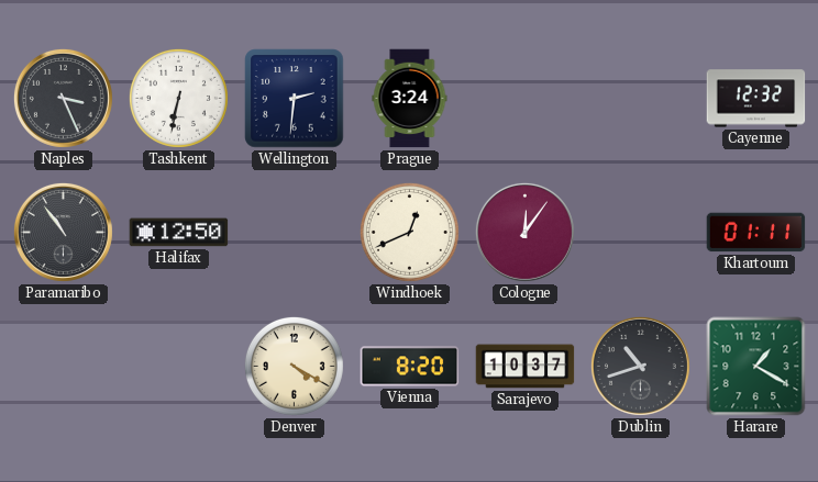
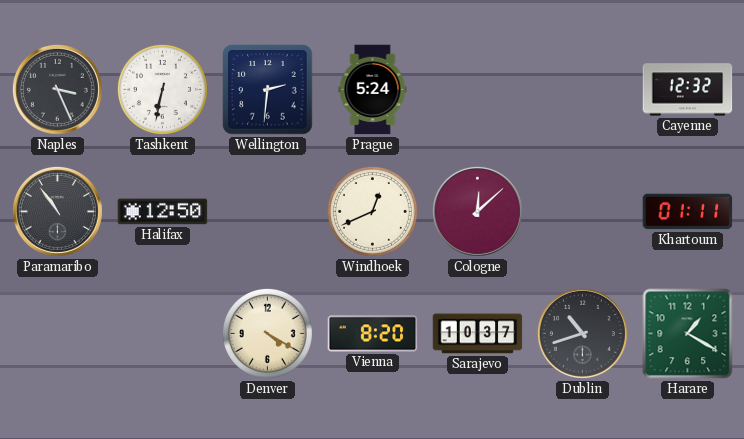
Prague: 3:24 -> 5:24 (373, 90)
Cologne: 12:06 -> 12:08 (477, 211)
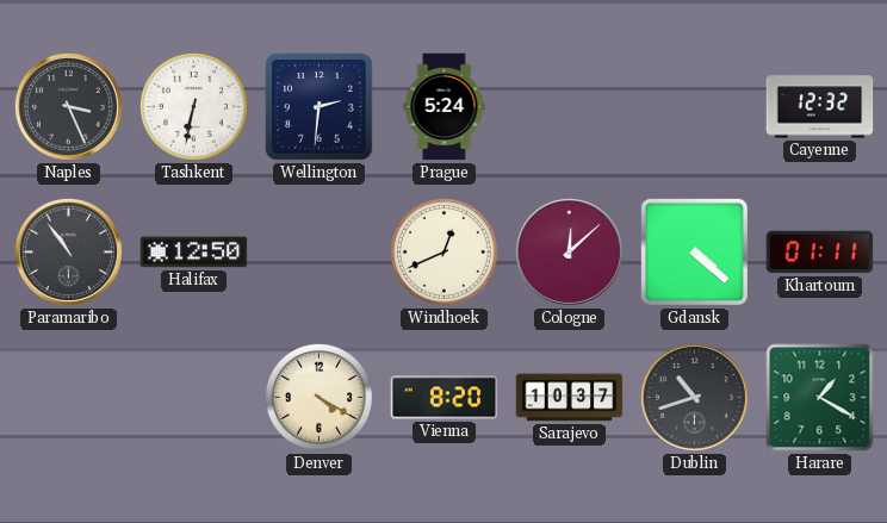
Gdansk: none -> 4:22 (694, 251)
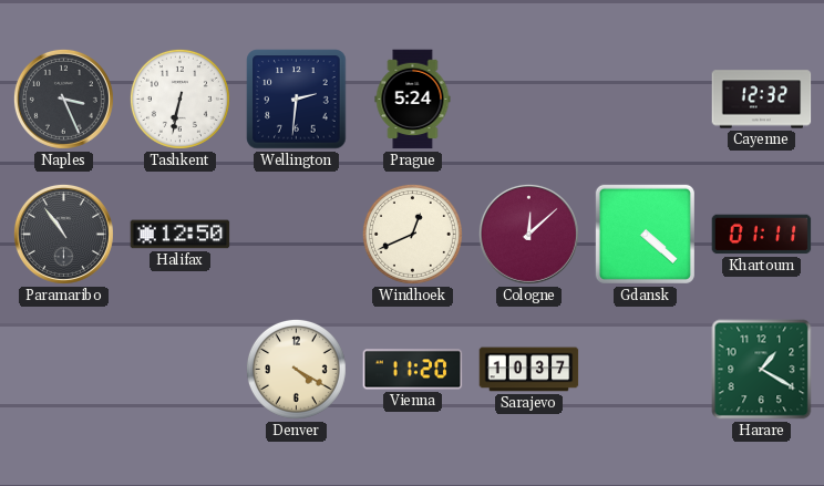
Vienna: 8:20 -> 11:20 (413, 370)
Dublin: 10:42 -> none (694, 397)
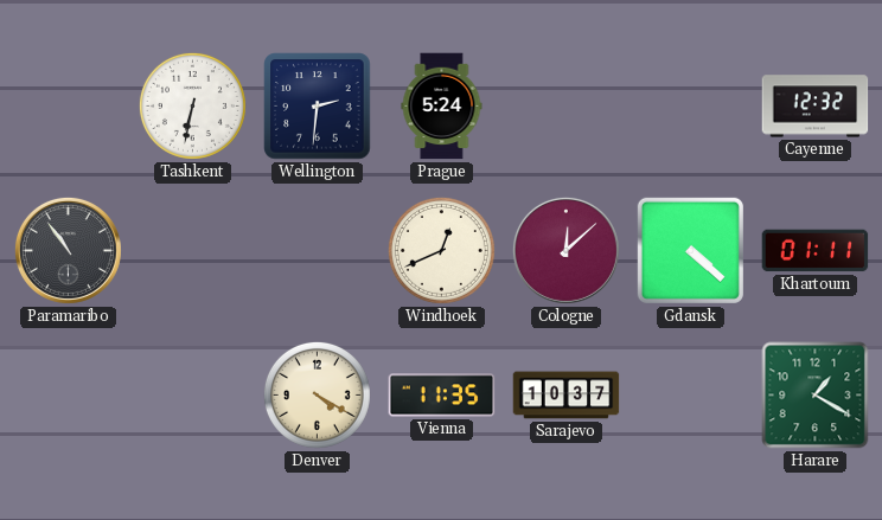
Naples: 3:26 -> none (63, 99)
Halifax: 12:50 -> none (181, 235)
Vienna: 11:20 -> 11:35 (442, 396)
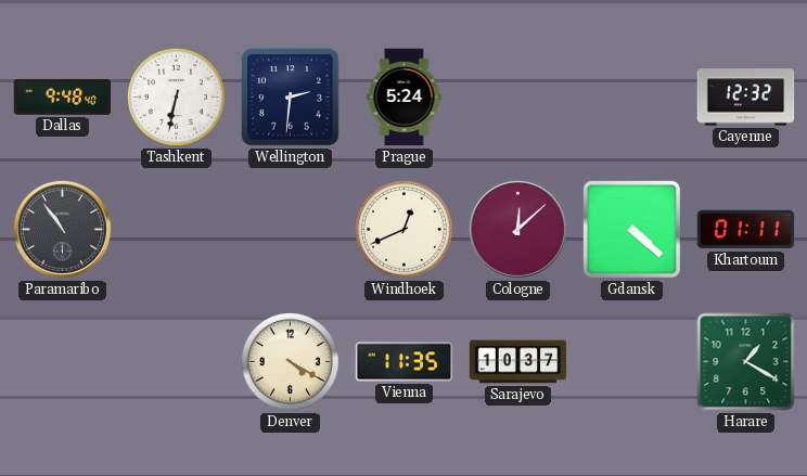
Dallas: none -> 9:48 (63, 97)
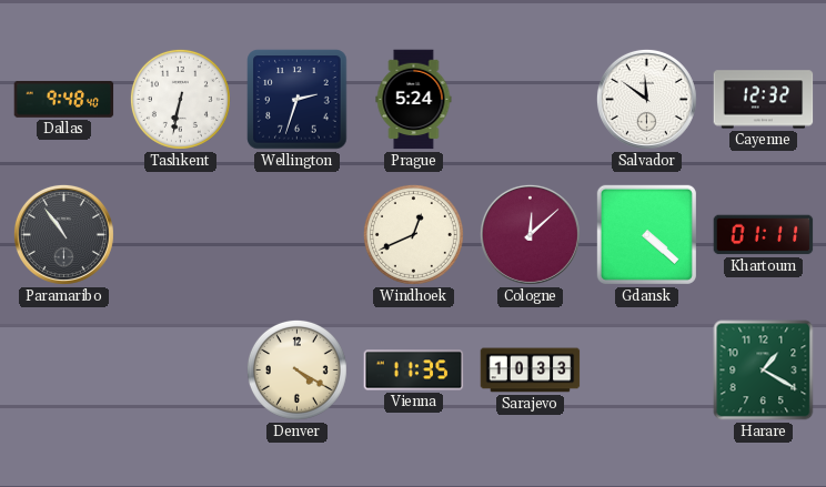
Wellington: 2:31 -> 2:33 (298, 100)
Salvador: none -> 11:51 (646, 99)
Sarajevo: 10:37 -> 10:33 (531, 371)
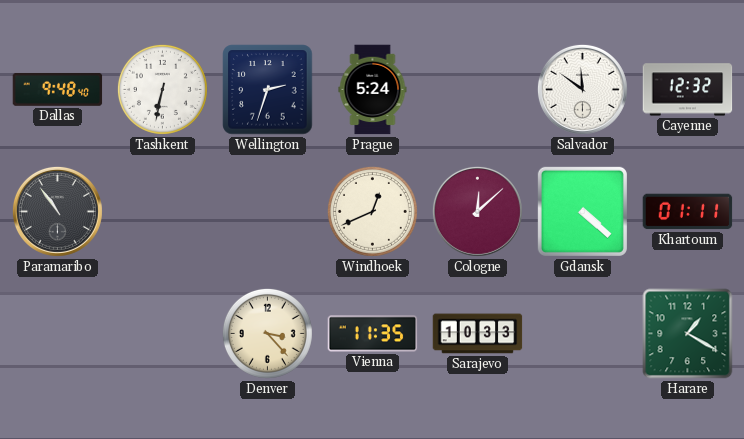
Denver: 4:20 -> 3:23 (267, 333)
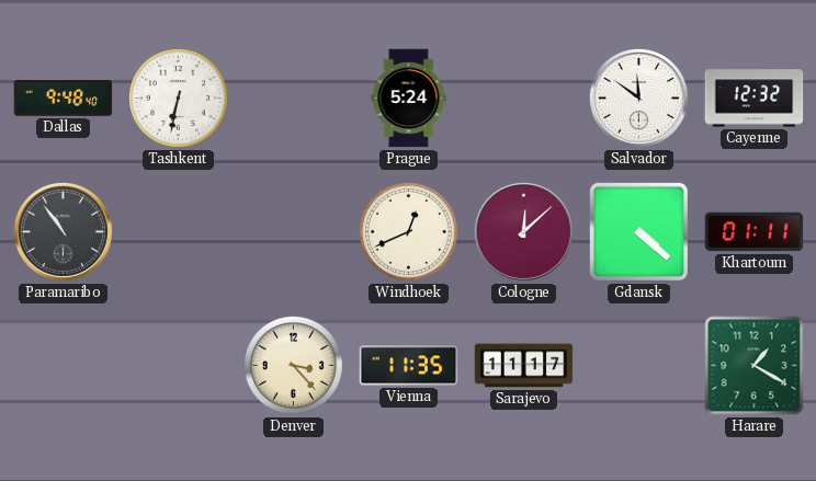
Wellington: 2:33 -> none (268, 90)
Sarajevo: 10:33 -> 11:17 (524, 366)
